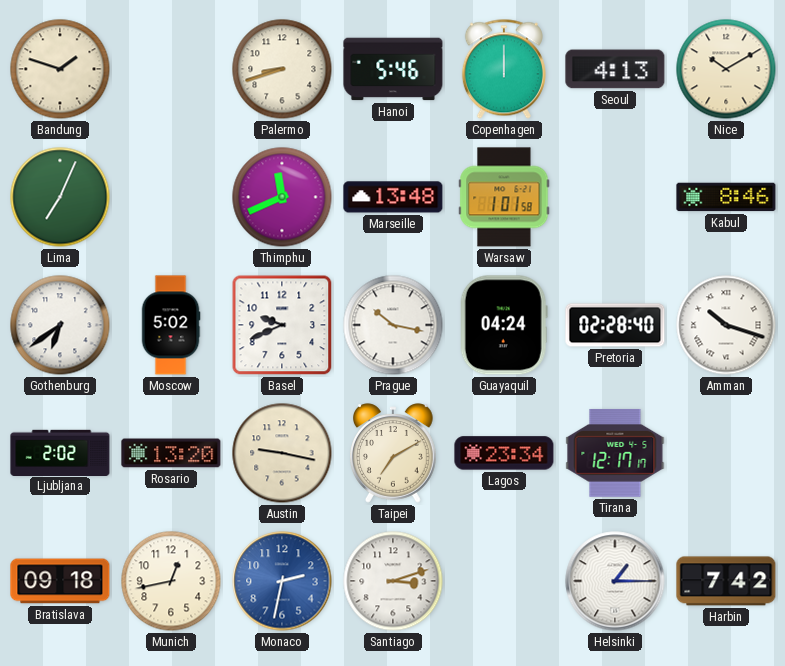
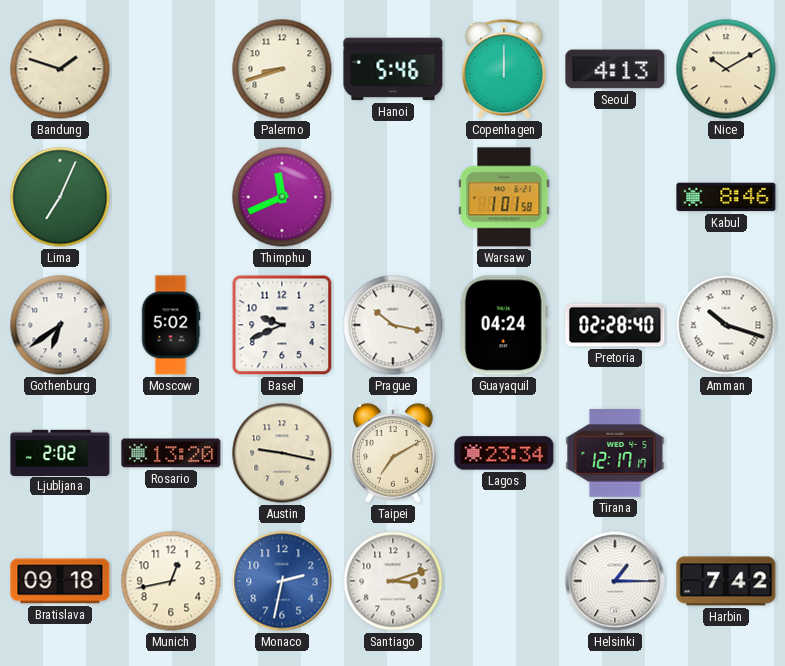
Marseille: 13:48 -> none (393, 197)
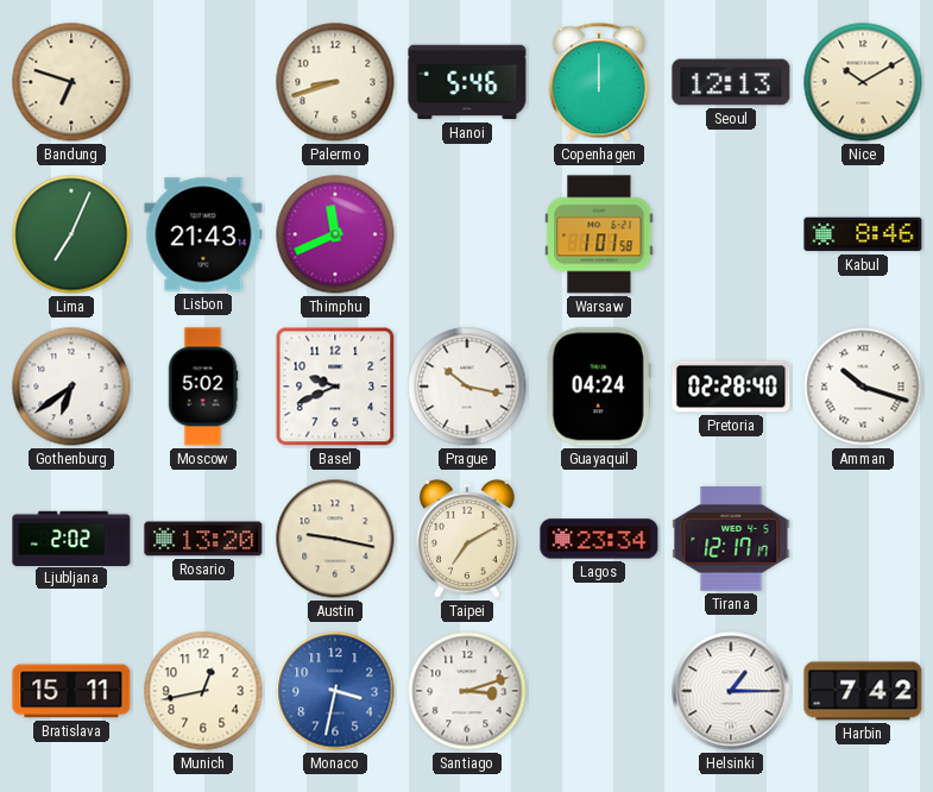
Bandung: 1:48 -> 6:48 (71, 82)
Seoul: 4:13 -> 12:13 (731, 82)
Lisbon: none -> 21:43 (203, 234)
Bratislava: 09:18 -> 15:11 (71, 691)
Monaco: 2:32 -> 3:32 (335, 691)
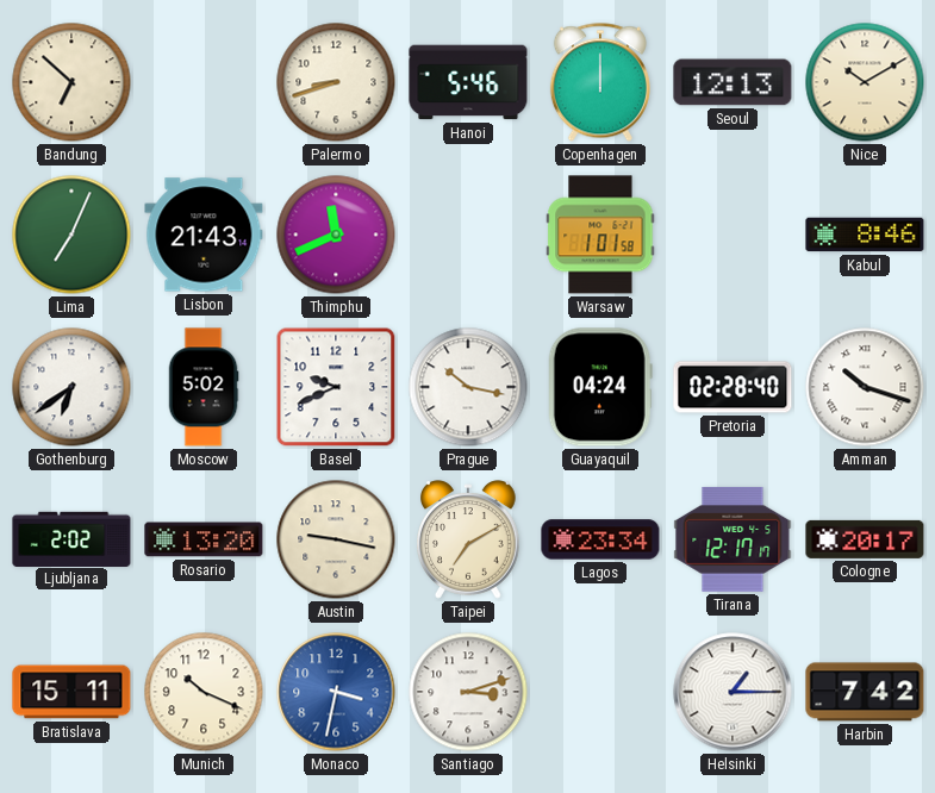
Bandung: 6:48 -> 6:52 (71, 82)
Cologne: none -> 20:17 (865, 539)
Munich: 12:43 -> 10:19 (204, 692)
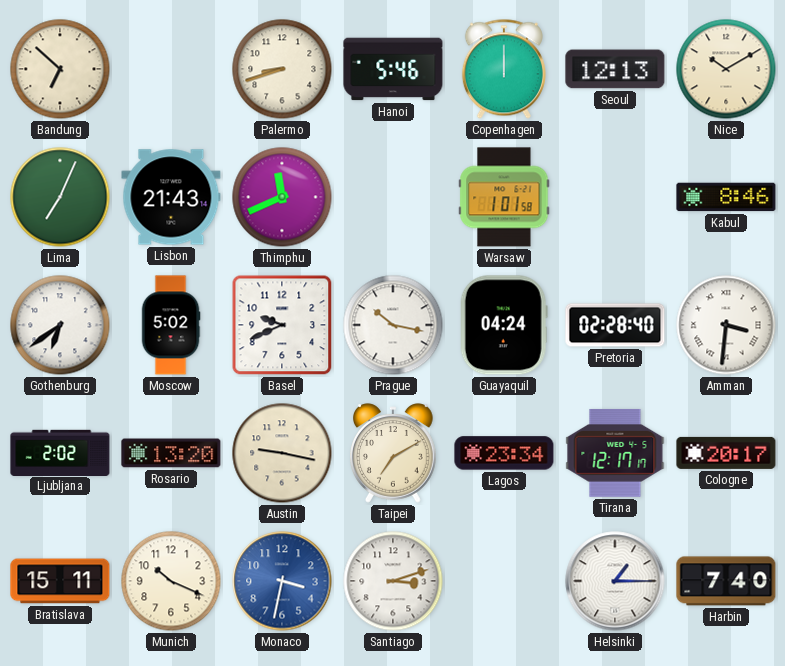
Amman: 10:18 -> 3:31 (726, 325)
Harbin: 7:42 -> 7:40 (726, 581)
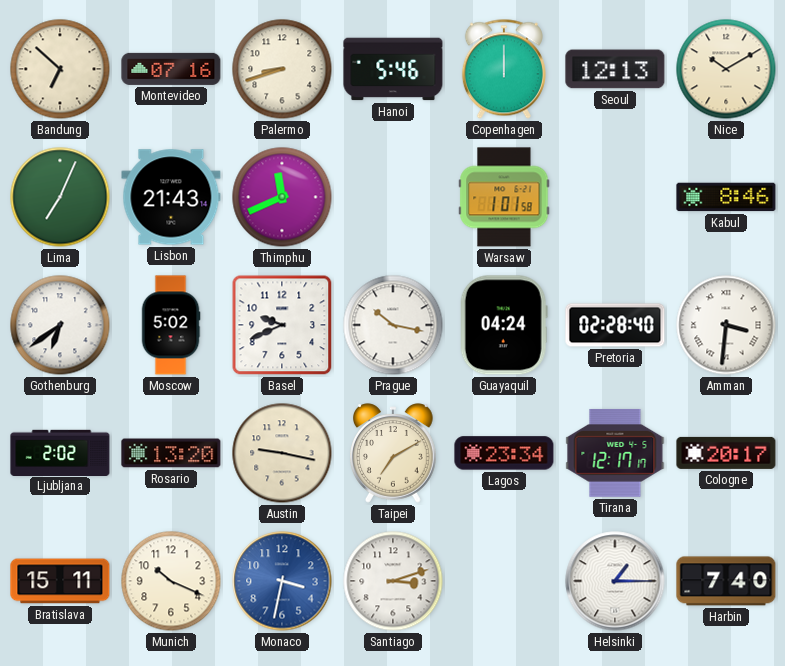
Montevideo: none -> 07:16 (171, 69)
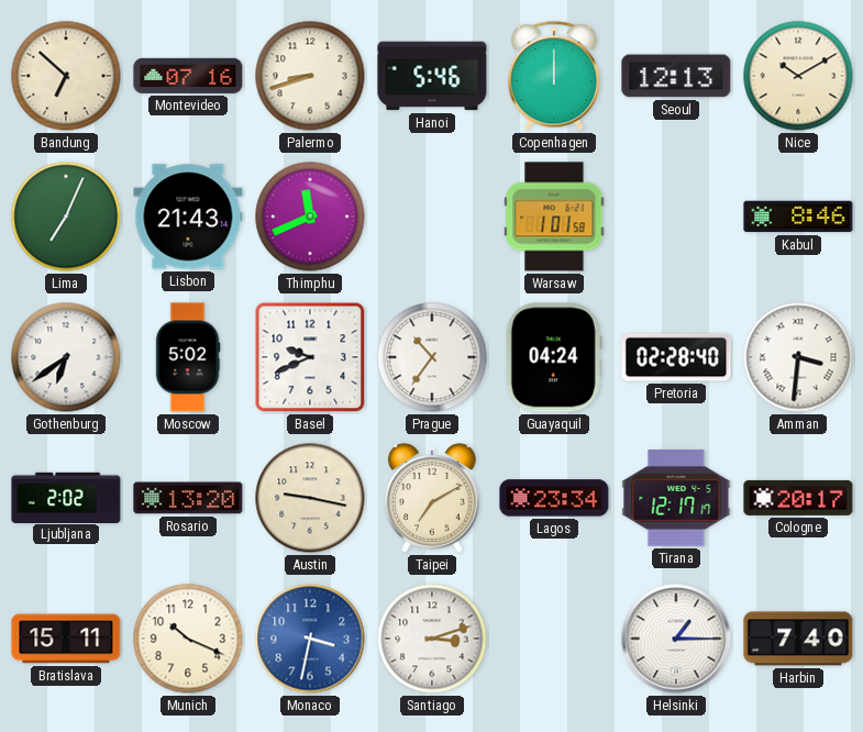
Prague: 10:17 -> 10:36 (432, 357)
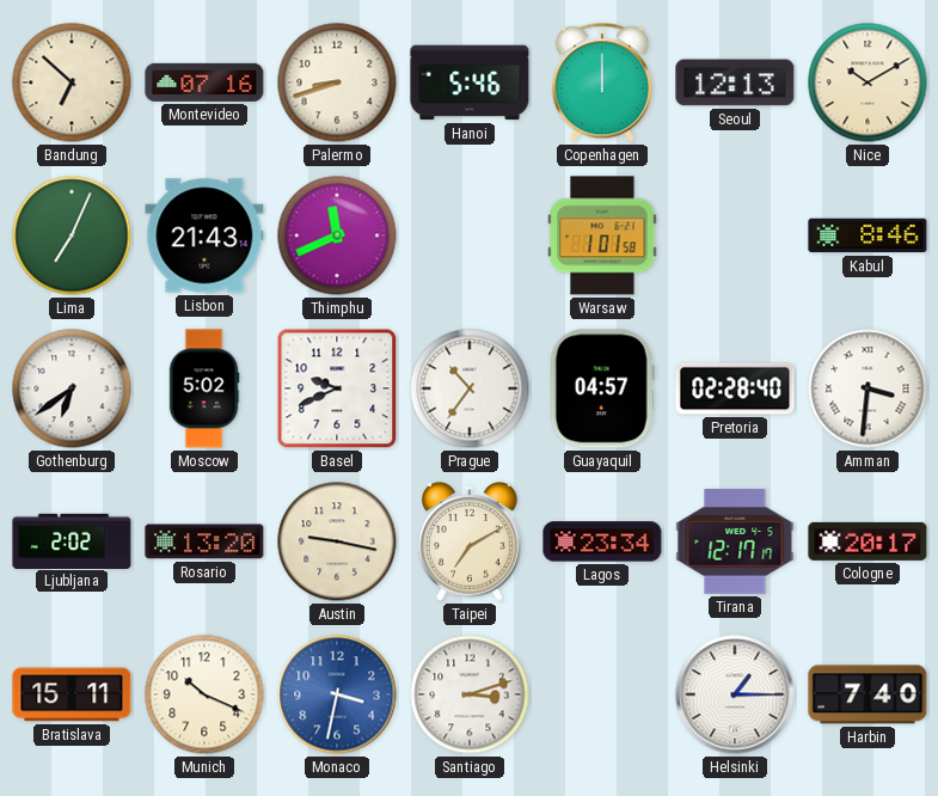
Guayaquil: 04:24 -> 04:57 (602, 388)
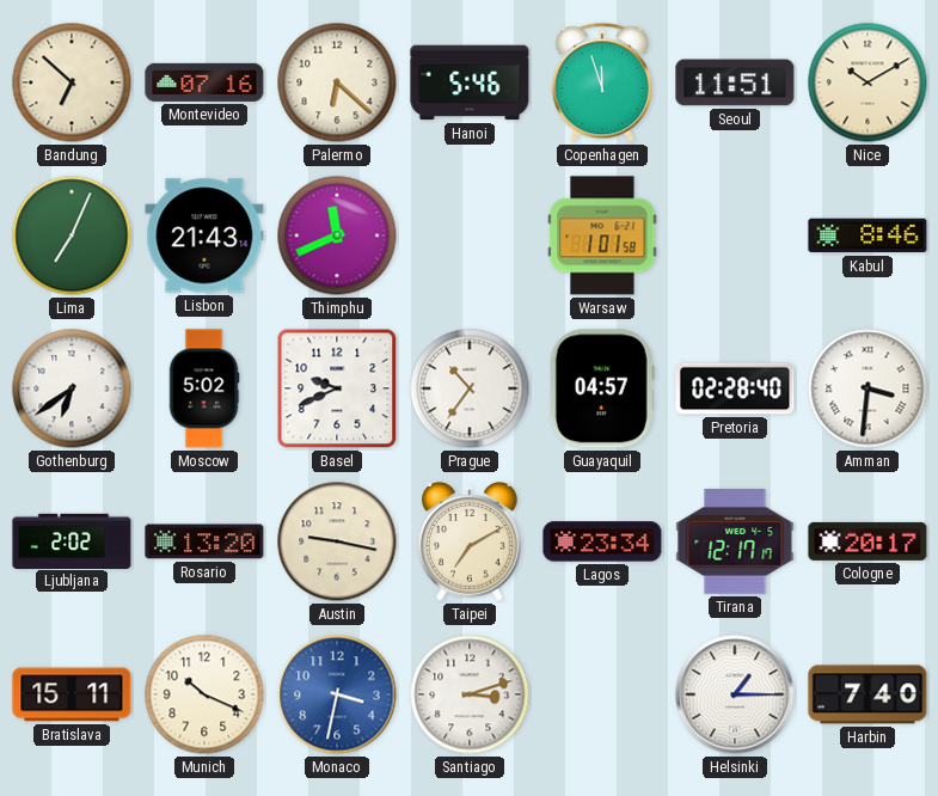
Palermo: 8:42 -> 6:22 (337, 82)
Copenhagen: 12:00 -> 11:57 (602, 82)
Seoul: 12:13 -> 11:51 (735, 82)
